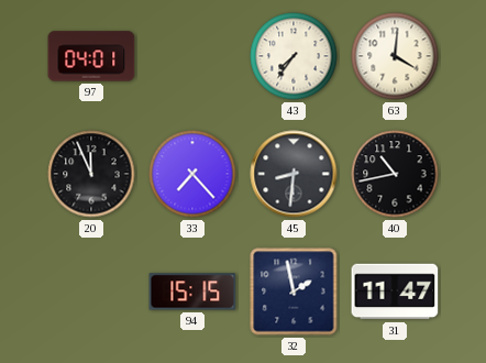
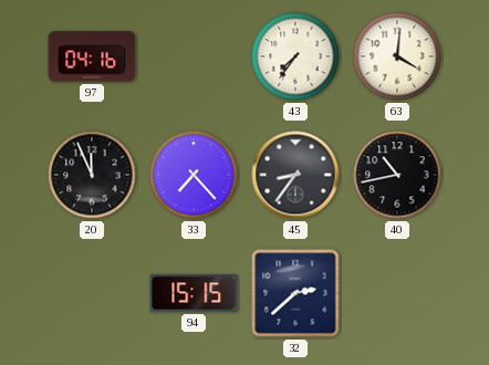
97: 04:01 -> 04:16 (92, 56)
45: 8:31 -> 8:36 (295, 175)
32: 1:58 -> 2:38 (295, 293)
31: 11:47 -> none (395, 291)
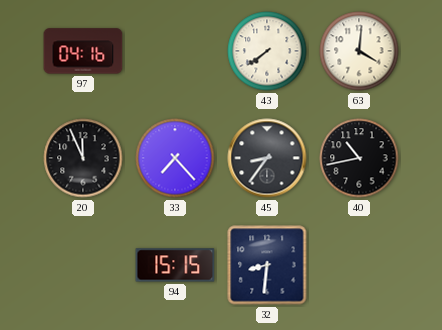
43: 7:36 -> 7:39 (267, 51)
32: 2:38 -> 8:31 (267, 265)
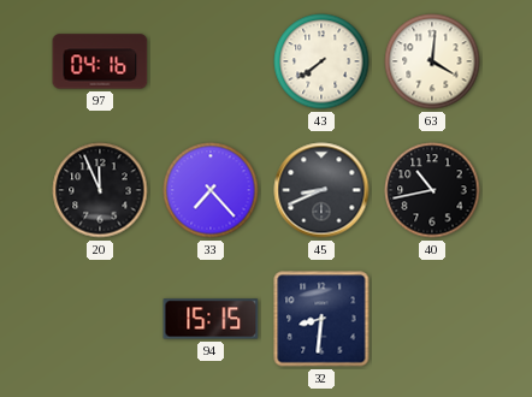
45: 8:36 -> 8:41 (321, 190)
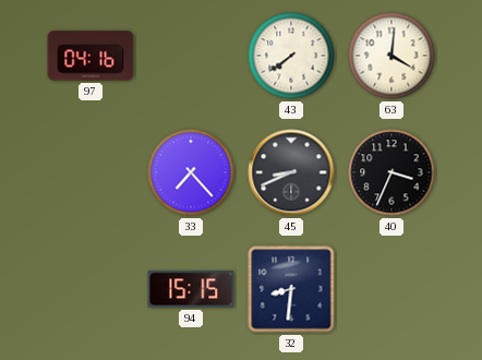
20: 11:56 -> none (100, 190)
40: 10:43 -> 3:34 (391, 172)
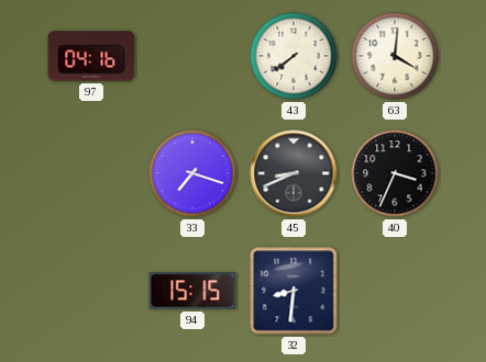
33: 7:23 -> 7:18 (192, 173)
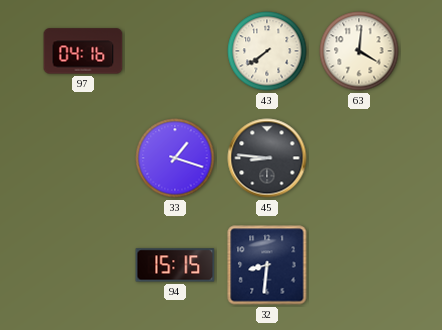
33: 7:18 -> 1:18 (175, 158)
45: 8:41 -> 8:46 (267, 158)
40: 3:34 -> none (395, 173)
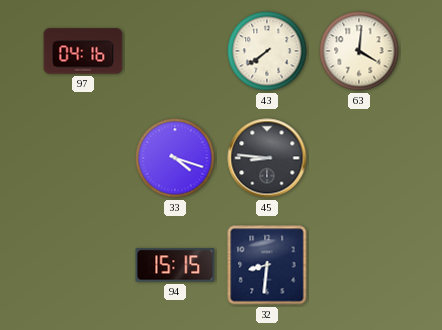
33: 1:18 -> 4:18 (175, 158)
